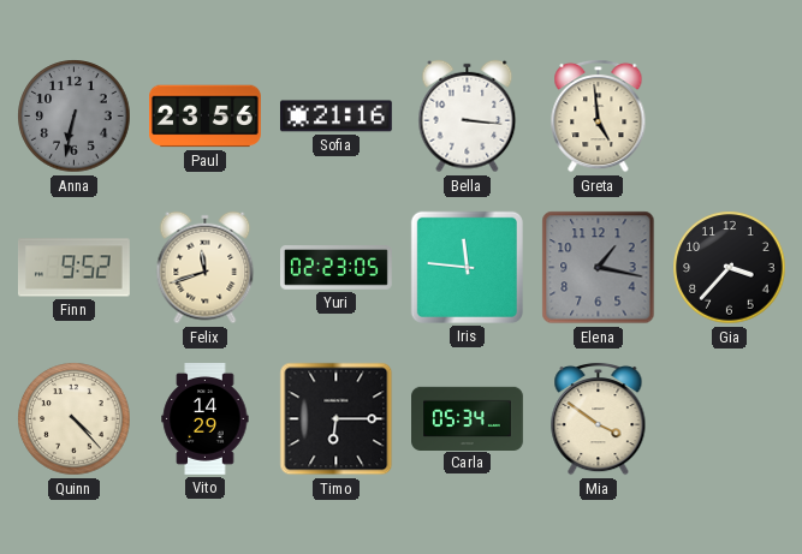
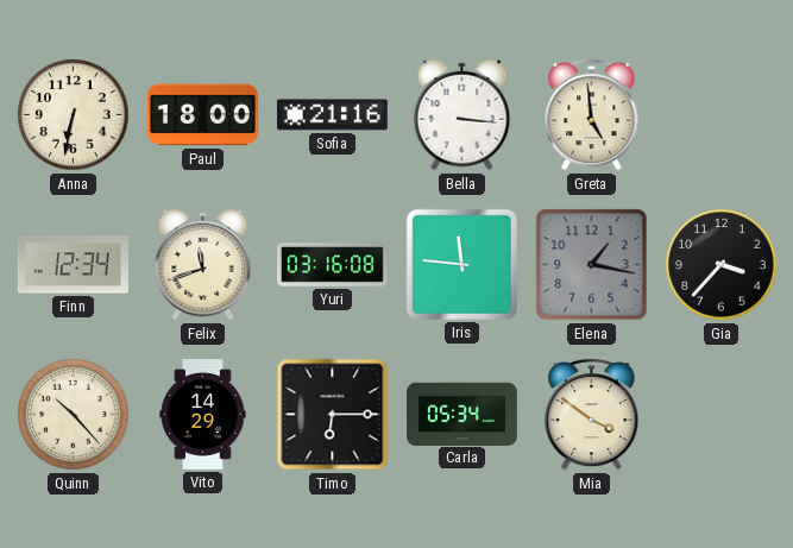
Anna dial: grey -> cream (74, 115)
Paul: 23:56 -> 18:00 (202, 115)
Finn: 9:52 -> 12:34 (73, 265)
Yuri: 02:23 -> 03:16 (333, 265)
Quinn: 4:23 -> 10:23 (74, 415)
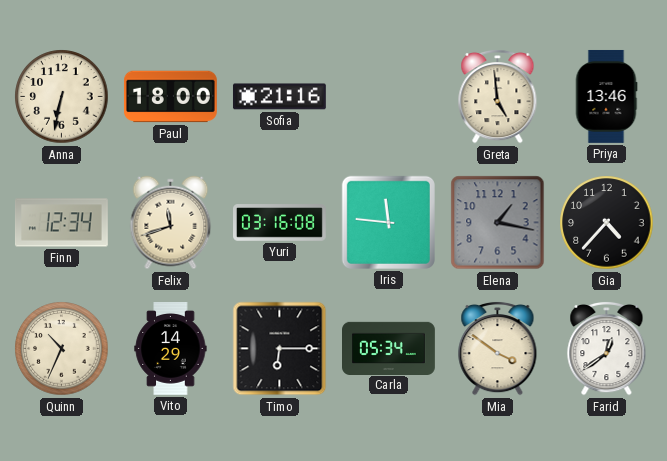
Bella: 3:16 -> none (462, 115)
Priya: none -> 13:46 (606, 96)
Gia: 3:37 -> 4:37 (607, 223)
Quinn: 10:23 -> 10:34 (62, 349)
Farid: none -> 12:39 (607, 348)
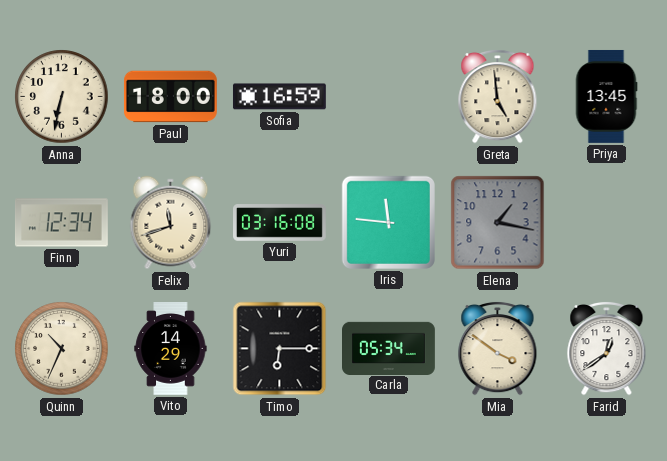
Sofia: 21:16 -> 16:59 (279, 97)
Priya: 13:46 -> 13:45 (606, 96)
Gia: 4:37 -> none (607, 223)
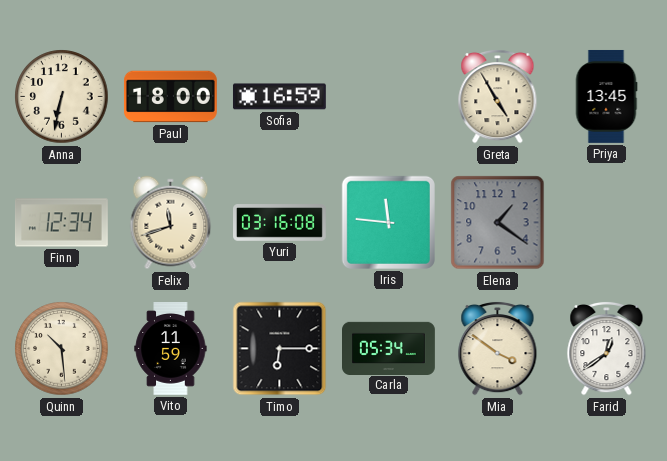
Greta: 4:59 -> 4:55 (498, 96)
Elena: 1:17 -> 1:21 (498, 223)
Quinn: 10:34 -> 10:29 (62, 349)
Vito: 14:29 -> 11:59 (171, 349)
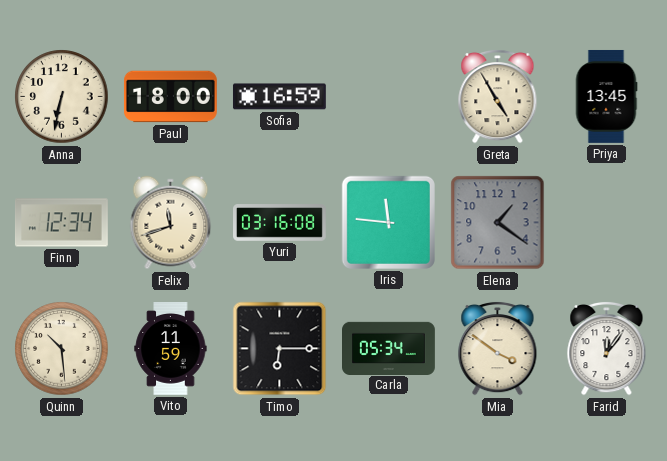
Farid: 12:39 -> 12:06 (607, 348)
